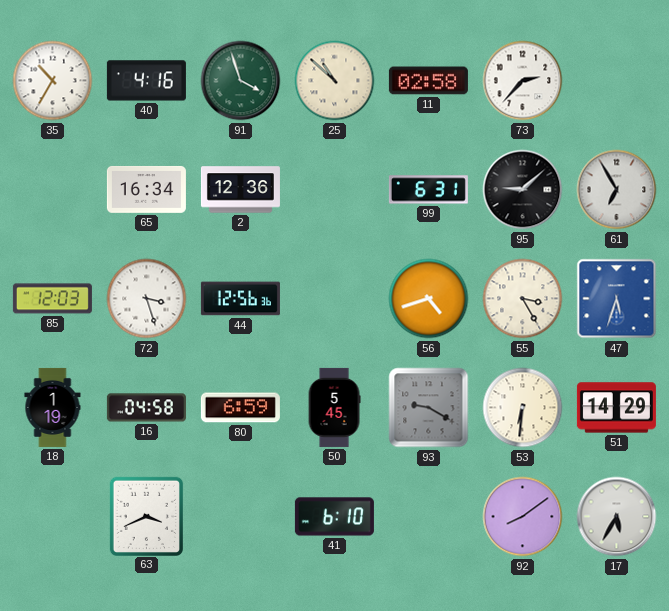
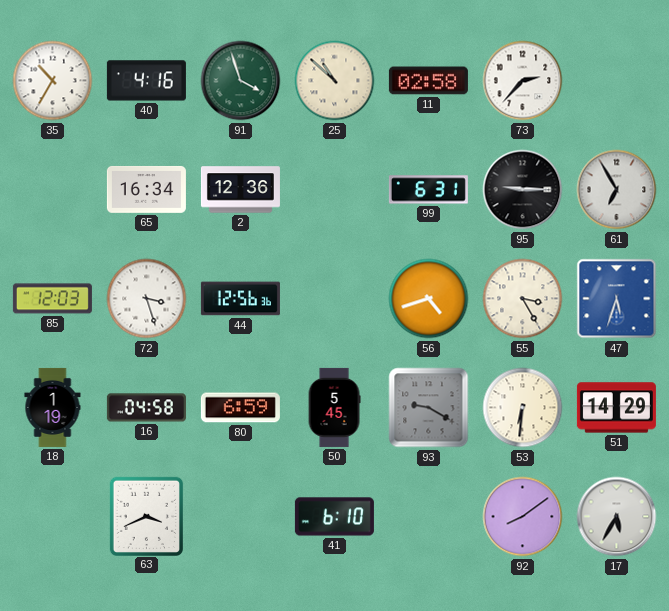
95: 9:08 -> 9:15 (523, 190)
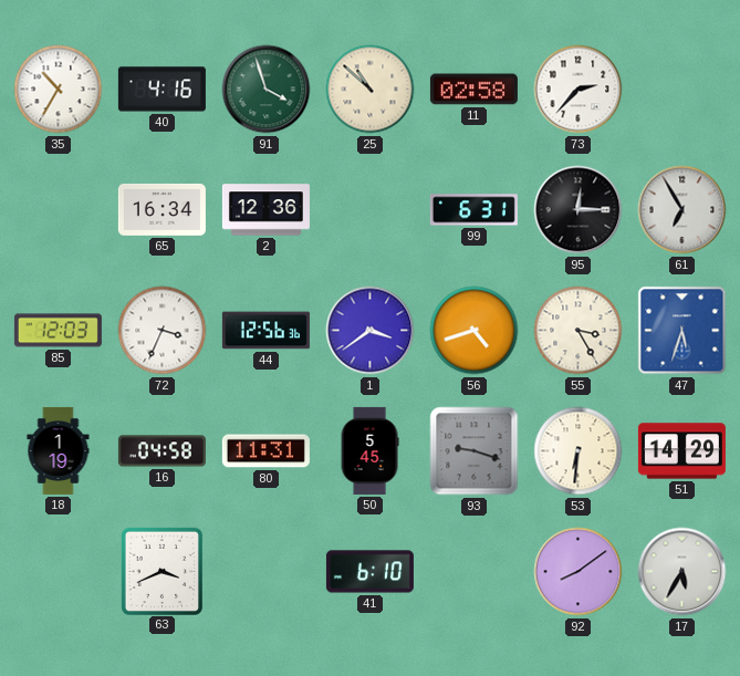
95: 9:15 -> 12:15 (579, 210)
72: 3:27 -> 3:34 (163, 331)
1: none -> 3:39 (371, 331)
80: 6:59 -> 11:31 (265, 451)
93: 9:20 -> 9:18 (475, 451)
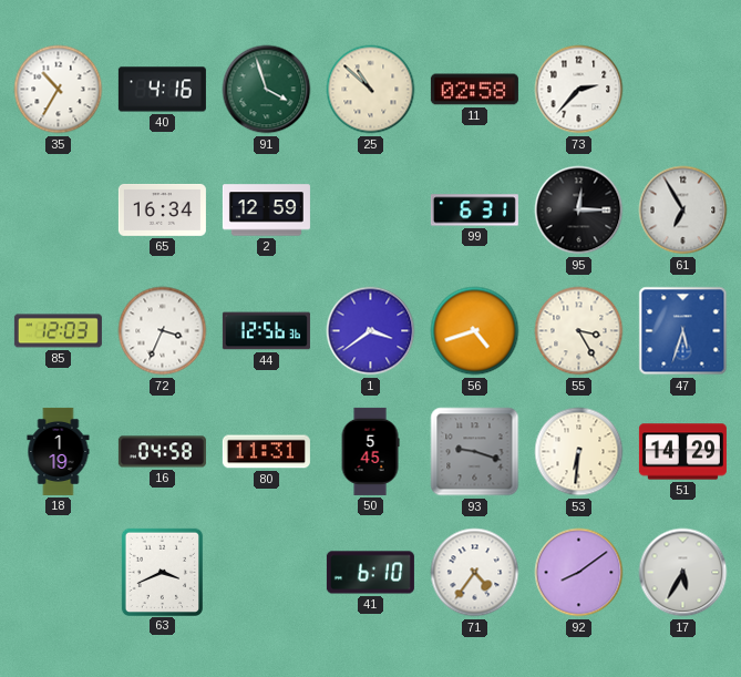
2: 12:36 -> 12:59 (266, 211)
71: none -> 4:36 (475, 573)
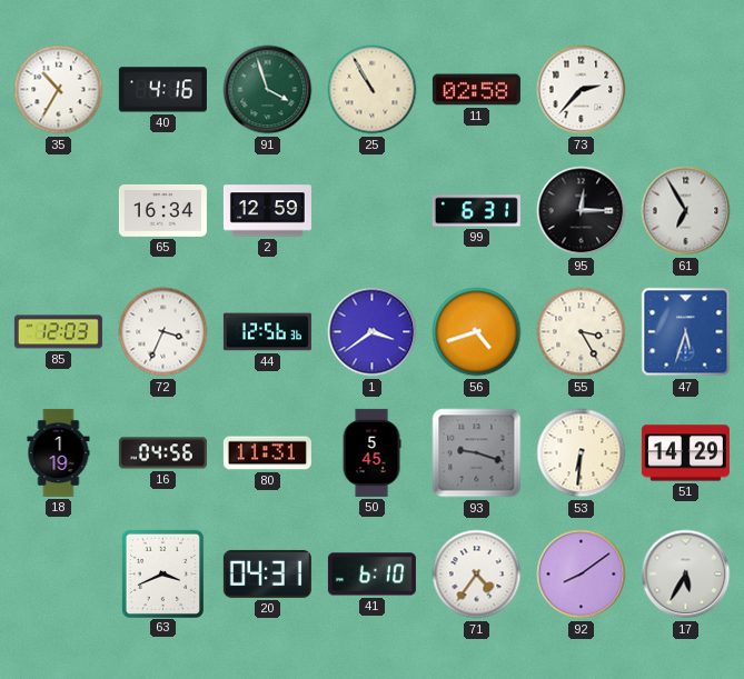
25: 10:52 -> 10:55 (373, 90)
16: 04:58 -> 04:56 (162, 453)
20: none -> 04:31 (267, 573)
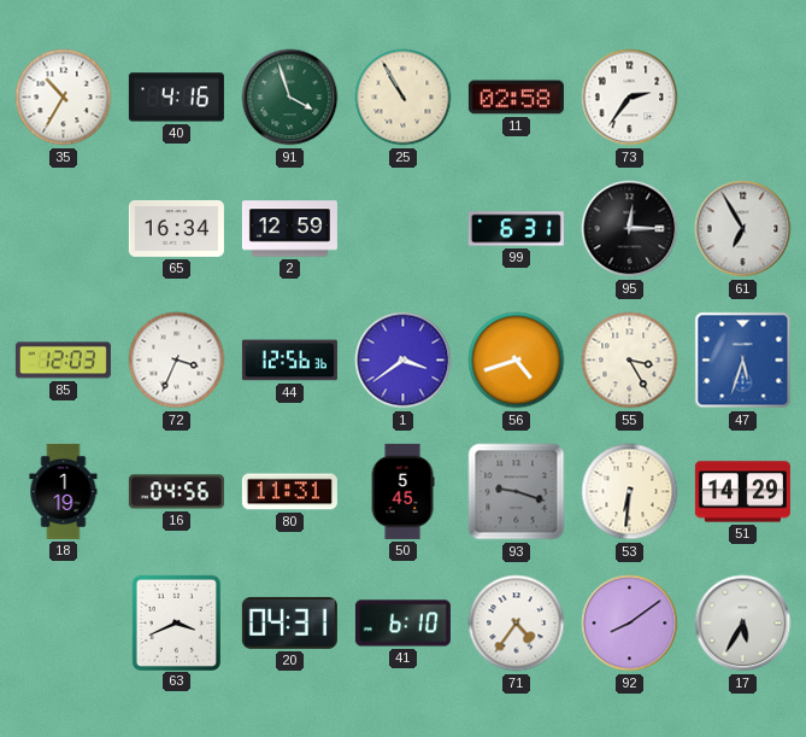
73: 2:37 -> 2:36 (630, 98)
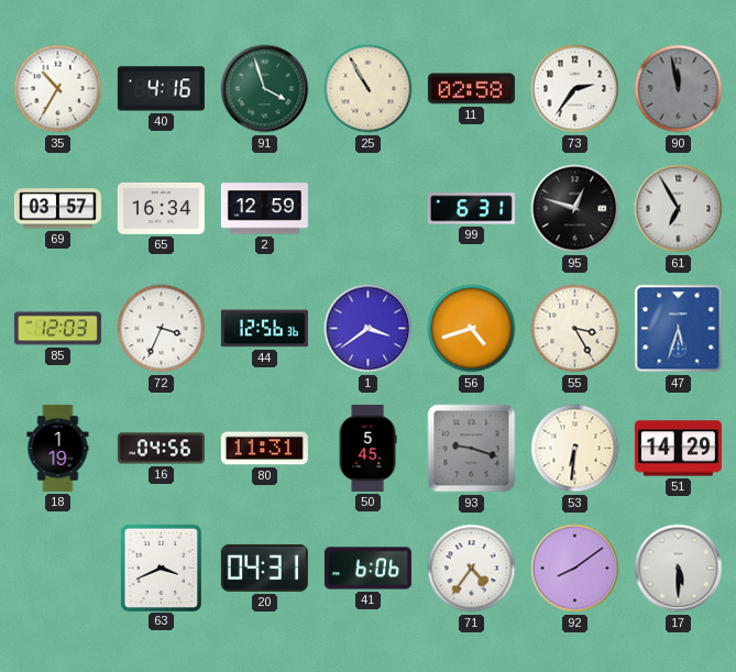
90: none -> 11:58 (679, 89)
69: none -> 03:57 (57, 209)
95: 12:15 -> 12:48 (575, 209)
41: 6:10 -> 6:06 (367, 569)
17: 5:35 -> 5:30 (679, 569)
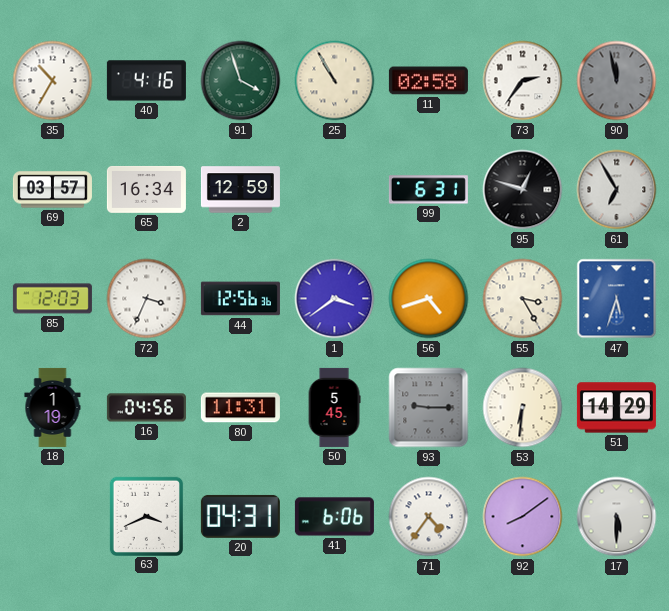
93: 9:18 -> 9:15 (429, 408)
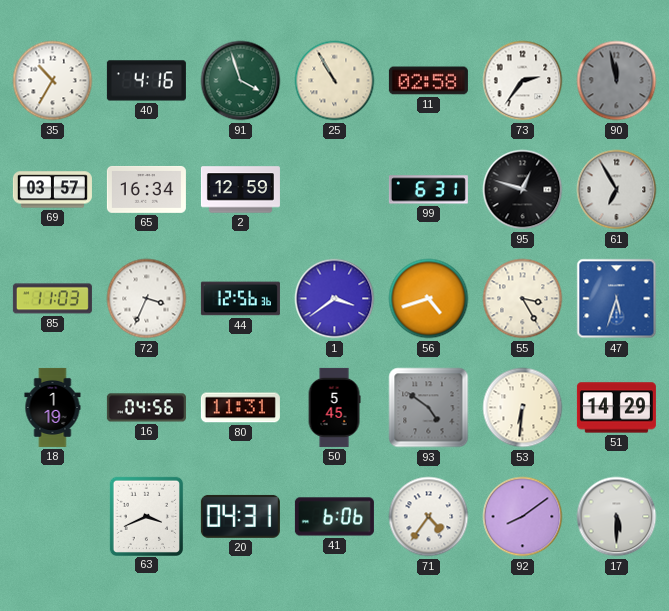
85: 12:03 -> 11:03 (52, 299)
93: 9:15 -> 4:51 (429, 408)
